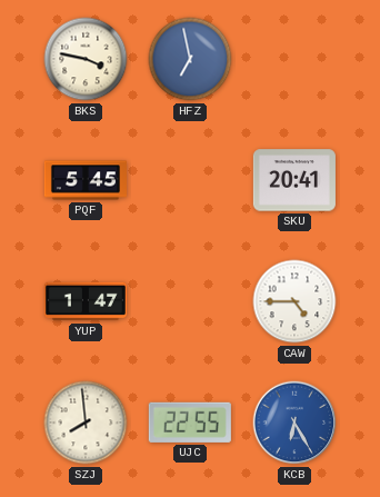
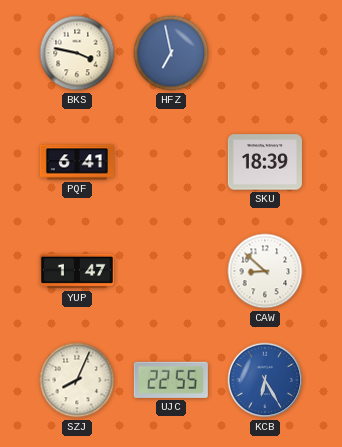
PQF: 5:45 -> 6:41 (77, 162)
SKU: 20:41 -> 18:39 (265, 162)
CAW: 4:45 -> 8:52 (265, 271)
SZJ: 7:59 -> 8:04 (77, 380)
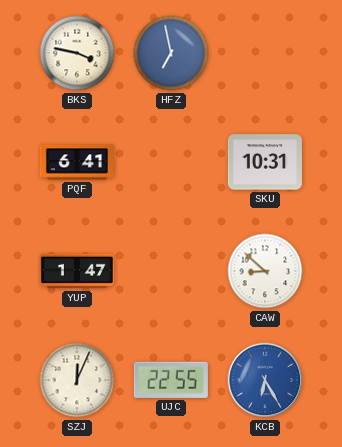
SKU: 18:39 -> 10:31 (265, 162)
SZJ: 8:04 -> 12:04 (77, 380)
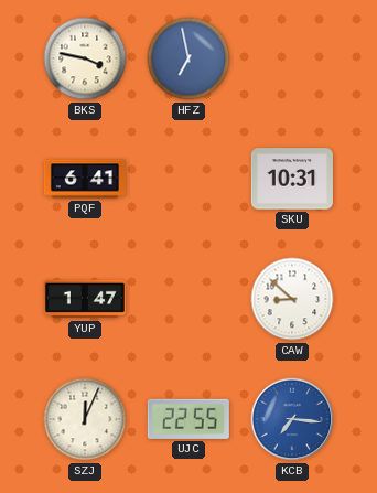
KCB: 6:25 -> 7:16 (292, 419)
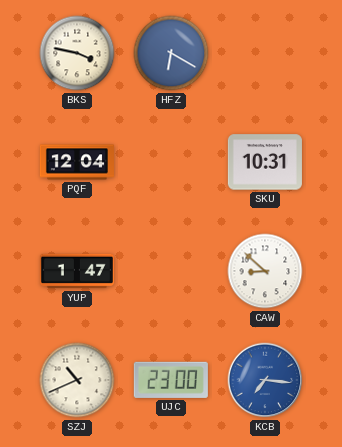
HFZ: 6:58 -> 6:20 (171, 53)
PQF: 6:41 -> 12:04 (77, 162)
SZJ: 12:04 -> 10:41 (77, 380)
UJC: 22:55 -> 23:00 (171, 380)
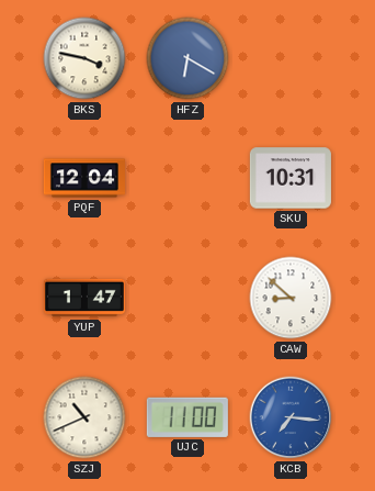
UJC: 23:00 -> 11:00 (187, 417)
